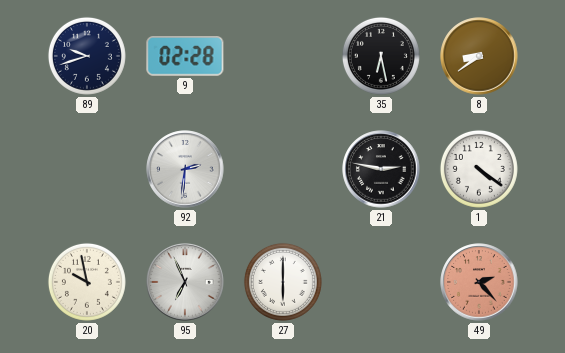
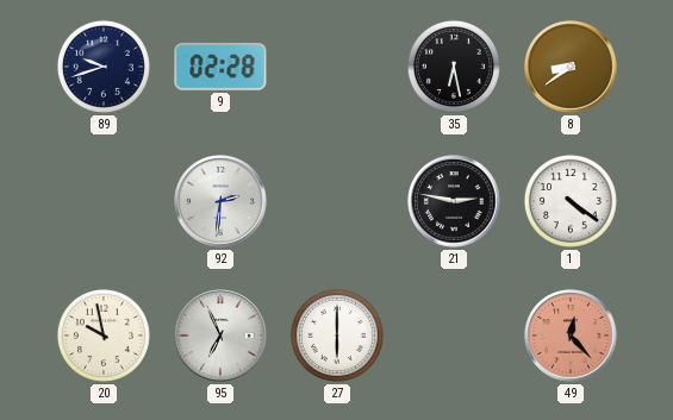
49: 2:23 -> 12:23 (571, 336)
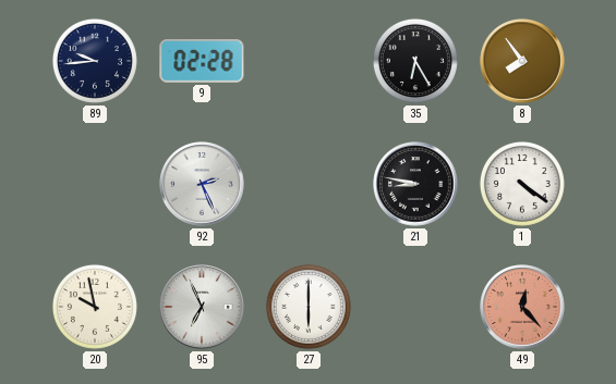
89: 9:42 -> 9:44 (95, 61)
35: 6:28 -> 6:25 (415, 61)
8: 8:39 -> 7:54 (522, 61)
92: 2:31 -> 2:26 (202, 184)
21: 2:47 -> 8:47 (415, 184)
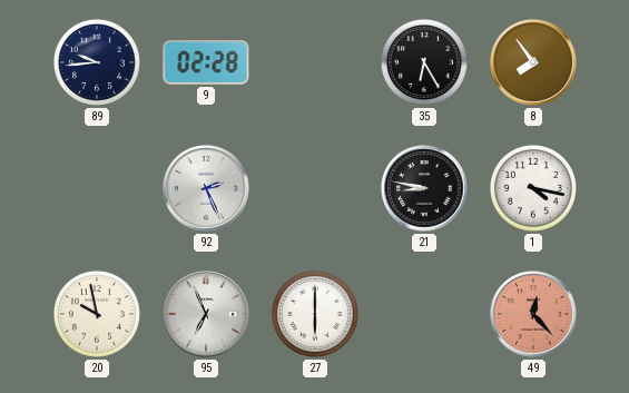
1: 4:21 -> 4:17 (533, 188)
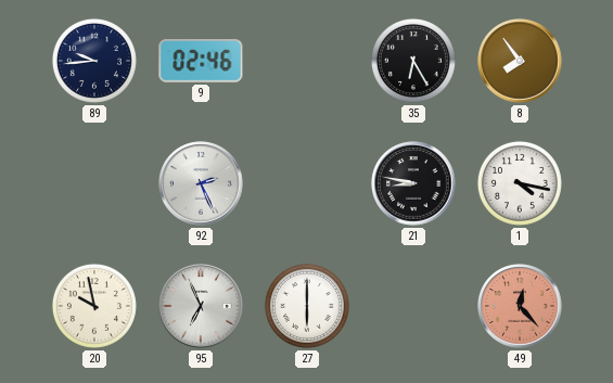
9: 02:28 -> 02:46 (201, 62)
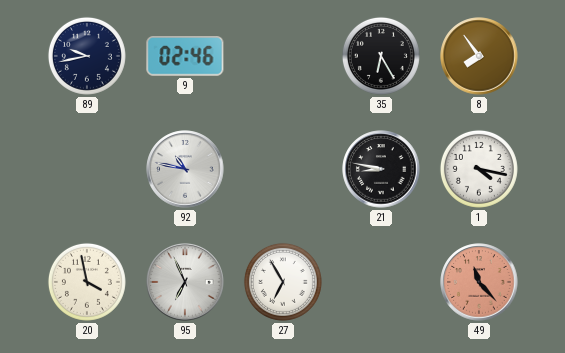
89: 9:44 -> 9:43 (87, 56)
92: 2:26 -> 10:47 (185, 169)
20: 9:58 -> 3:58 (87, 282)
27: 6:00 -> 6:55 (283, 282)
49: 12:23 -> 11:23 (479, 282)
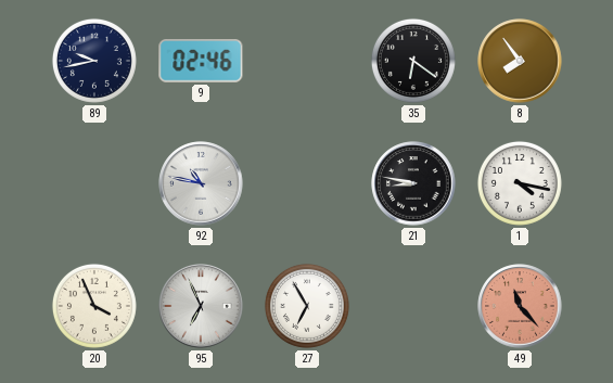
35: 6:25 -> 6:21 (413, 61)
20: 3:58 -> 3:56 (94, 306)
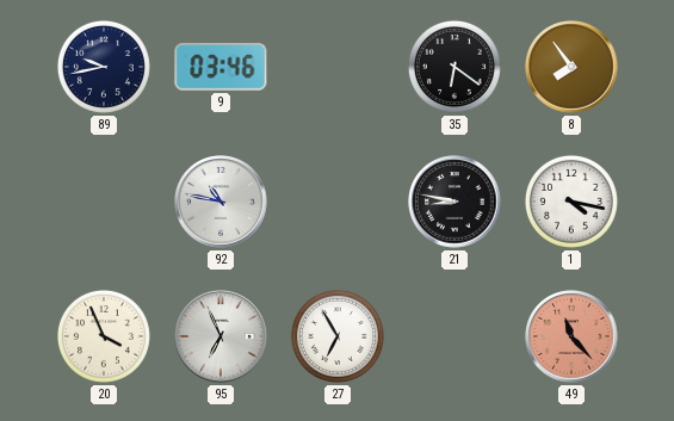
9: 02:46 -> 03:46 (221, 68)
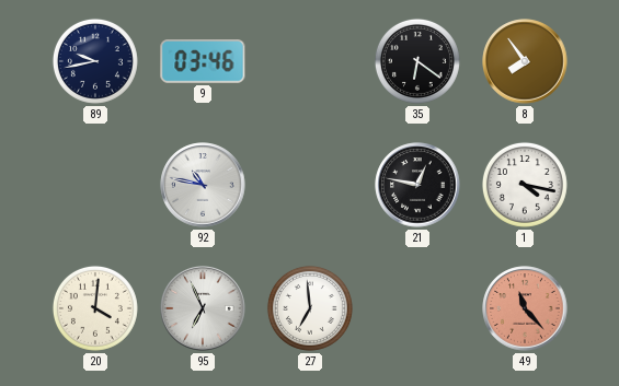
21: 8:47 -> 12:47 (417, 185)
20: 3:56 -> 4:01 (95, 308)
27: 6:55 -> 6:59 (310, 308)
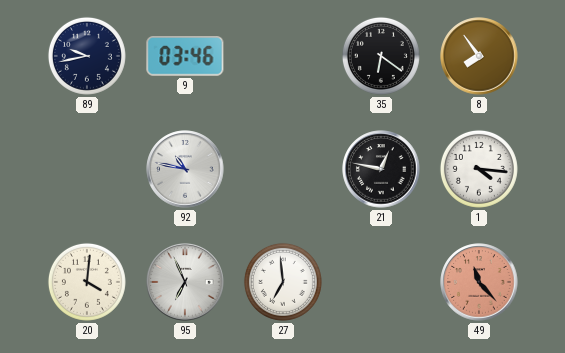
1: 4:17 -> 4:16 (479, 169)
